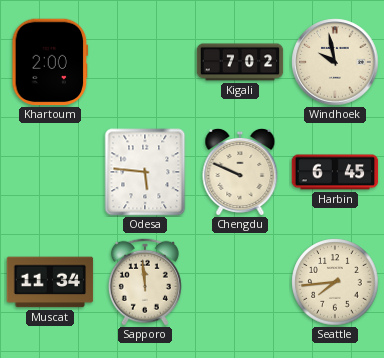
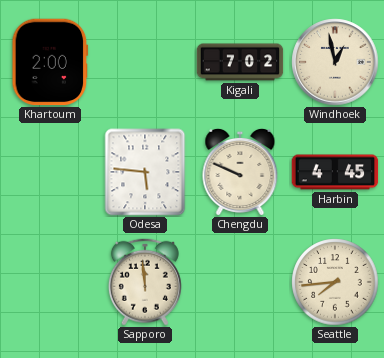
Windhoek: 9:58 -> 12:58 (335, 62)
Harbin: 6:45 -> 4:45 (335, 172)
Muscat: 11:34 -> none (50, 282)
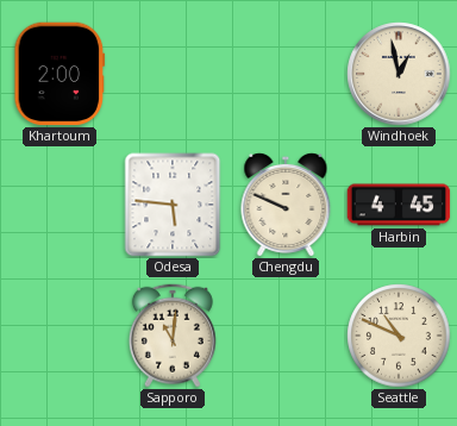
Kigali: 7:02 -> none (240, 62)
Sapporo: 11:59 -> 11:01 (173, 336)
Seattle: 7:44 -> 10:49 (399, 336)
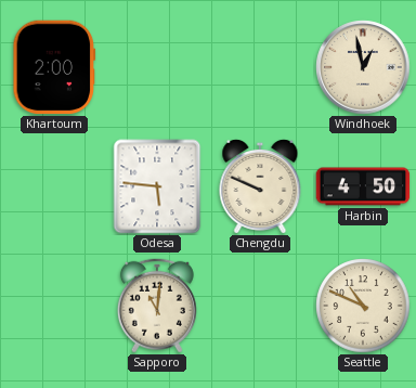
Harbin: 4:45 -> 4:50 (363, 186)
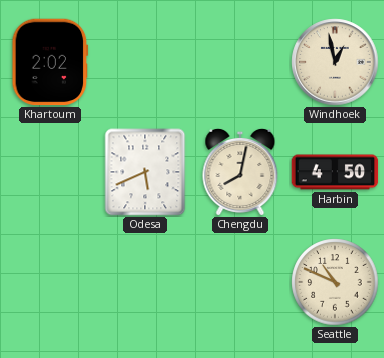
Khartoum: 2:00 -> 2:02 (50, 62)
Odesa: 5:46 -> 5:41 (145, 172)
Chengdu: 9:49 -> 8:02 (240, 172)
Sapporo: 11:01 -> none (157, 306)
